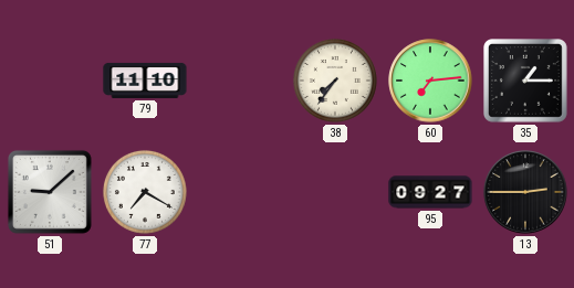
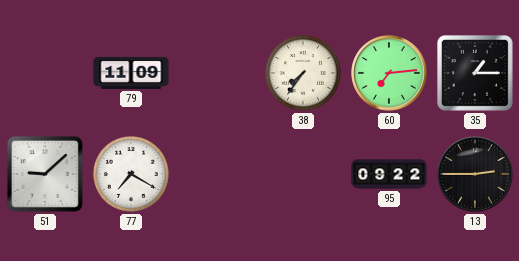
79: 11:10 -> 11:09 (131, 73)
95: 09:27 -> 09:22 (389, 174)
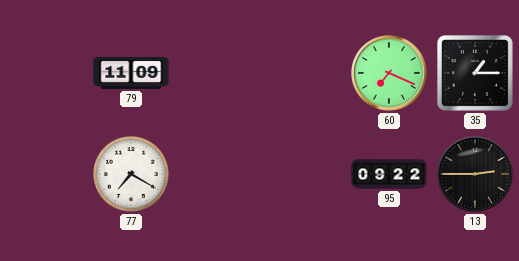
38: 7:36 -> none (303, 73)
60: 7:14 -> 7:19 (389, 73)
51: 9:08 -> none (45, 174)
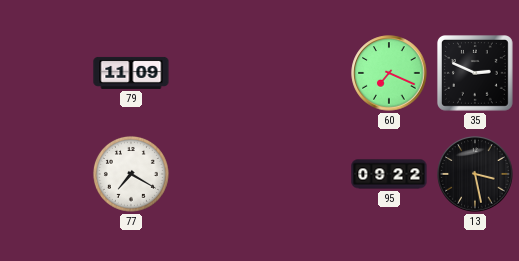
35: 1:15 -> 2:49 (476, 74)
13: 2:45 -> 3:28 (475, 174)
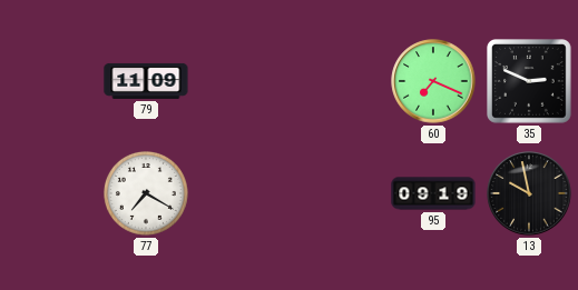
95: 09:22 -> 09:19 (433, 193)
13: 3:28 -> 9:58 (529, 193)
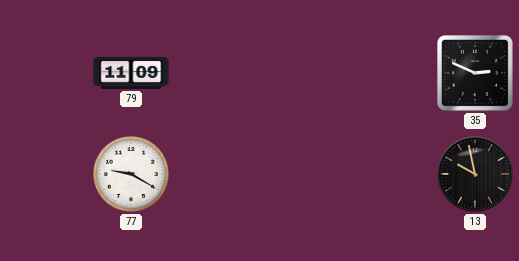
60: 7:19 -> none (433, 81)
77: 7:20 -> 9:20 (131, 174)
95: 09:19 -> none (433, 193)
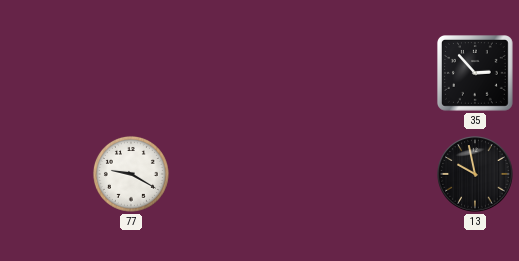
79: 11:09 -> none (131, 73)
35: 2:49 -> 2:53 (476, 74)
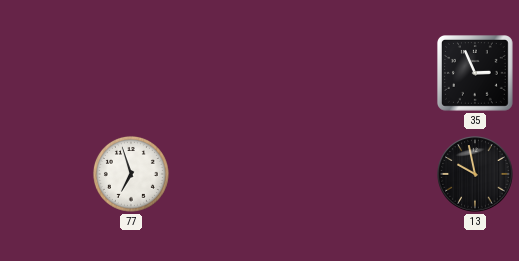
35: 2:53 -> 2:56 (476, 74)
77: 9:20 -> 6:57 (131, 174)
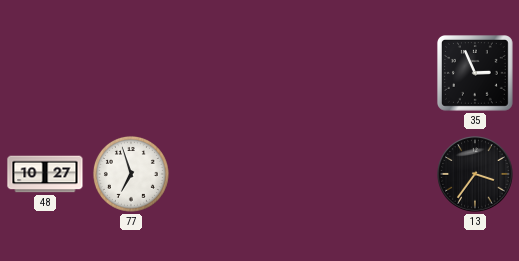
48: none -> 10:27 (45, 174)
13: 9:58 -> 3:36 (475, 174)
